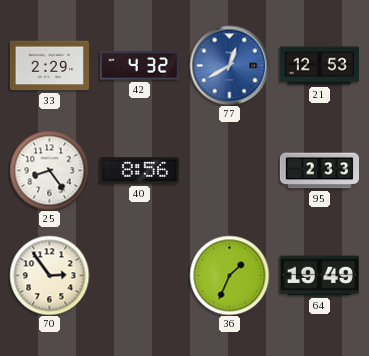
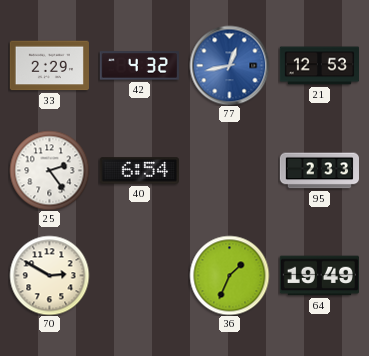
77: 12:40 -> 12:43 (229, 65)
25: 8:24 -> 2:24 (49, 170)
40: 8:56 -> 6:54 (139, 171)
70: 2:54 -> 2:50 (49, 275)
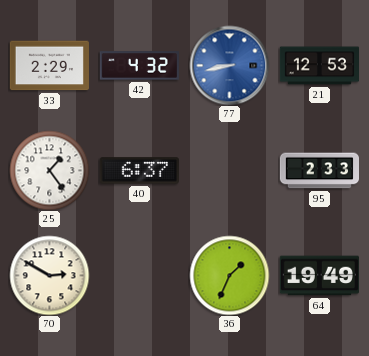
77: 12:43 -> 8:43 (229, 65)
25: 2:24 -> 1:24 (49, 170)
40: 6:54 -> 6:37 (139, 171)
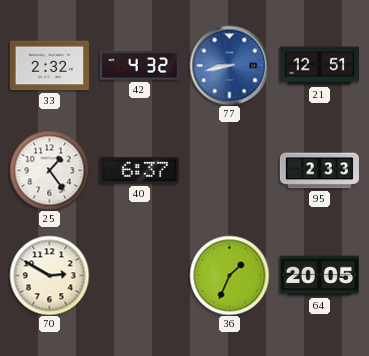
33: 2:29 -> 2:32 (49, 66)
21: 12:53 -> 12:51 (319, 66)
64: 19:49 -> 20:05 (319, 276)
